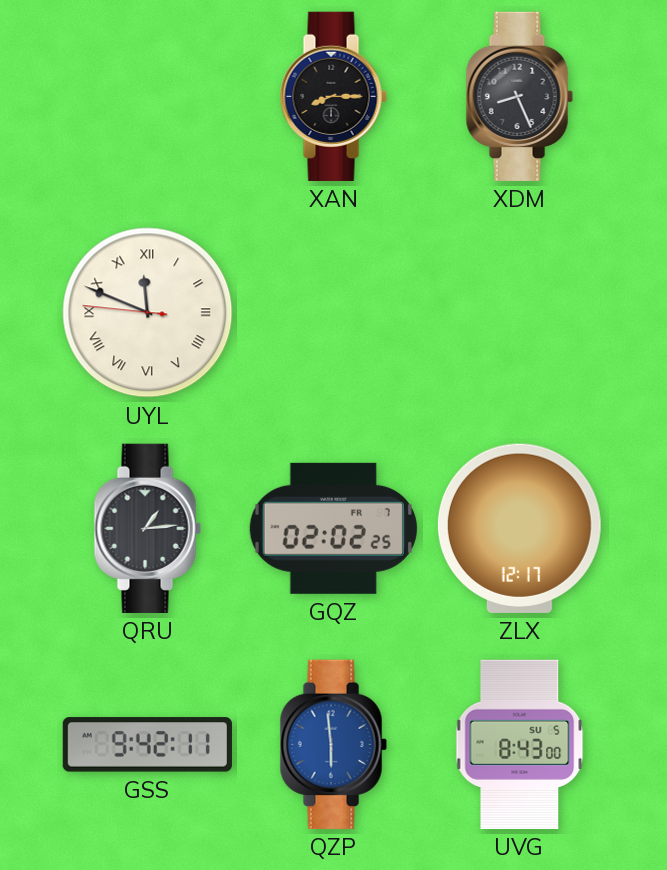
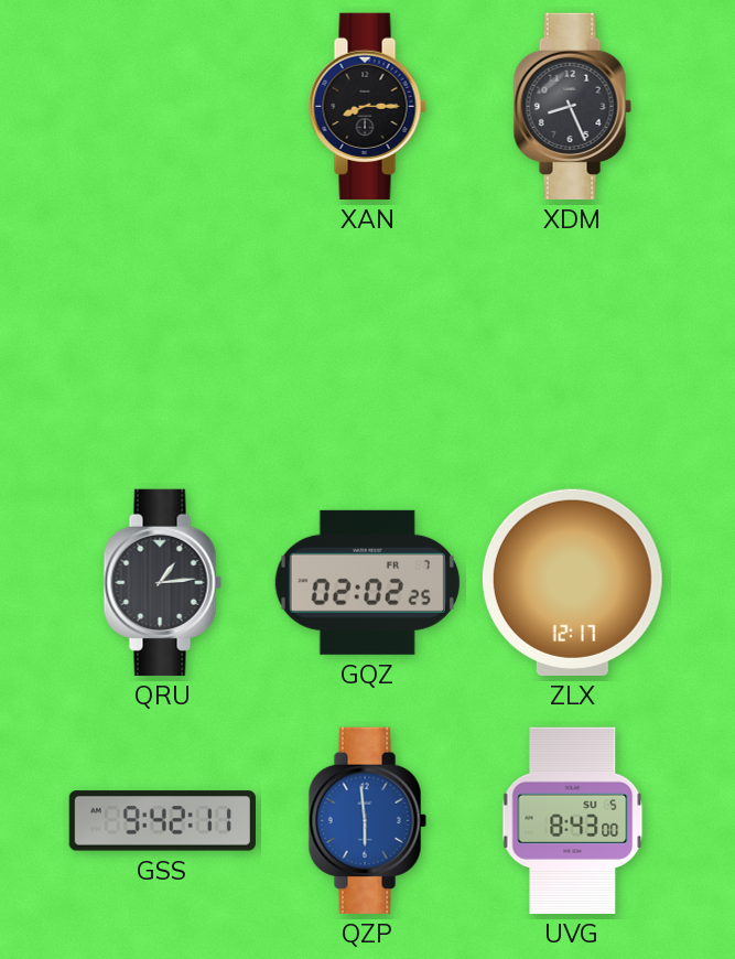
UYL: 11:48 -> none (148, 313)
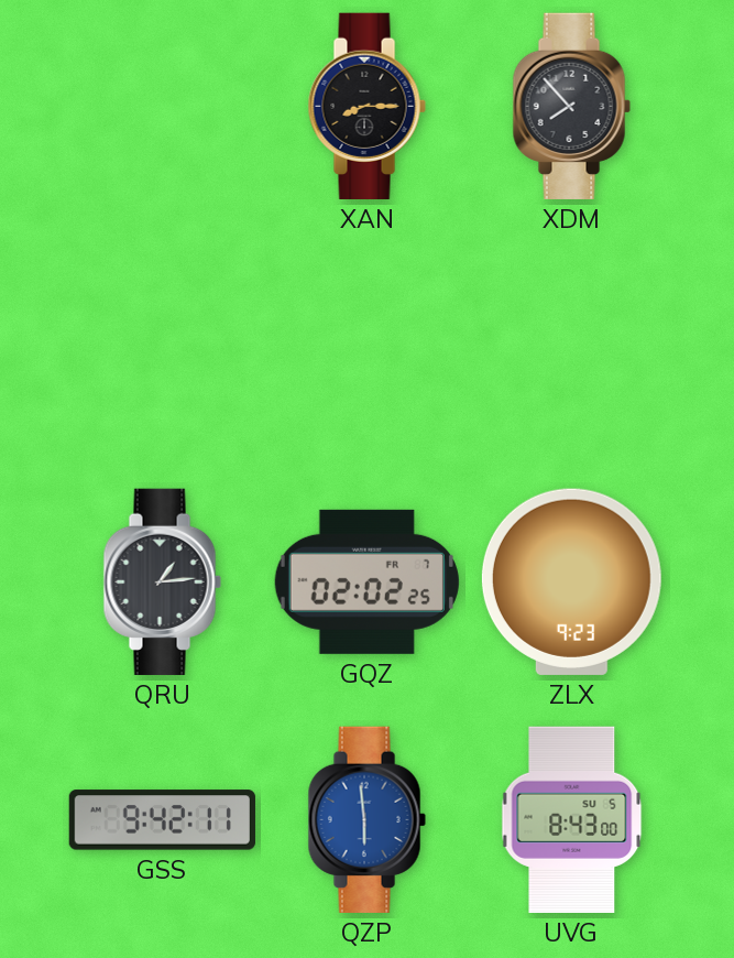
XDM: 8:26 -> 7:53 (571, 106)
ZLX: 12:17 -> 9:23 (571, 581)
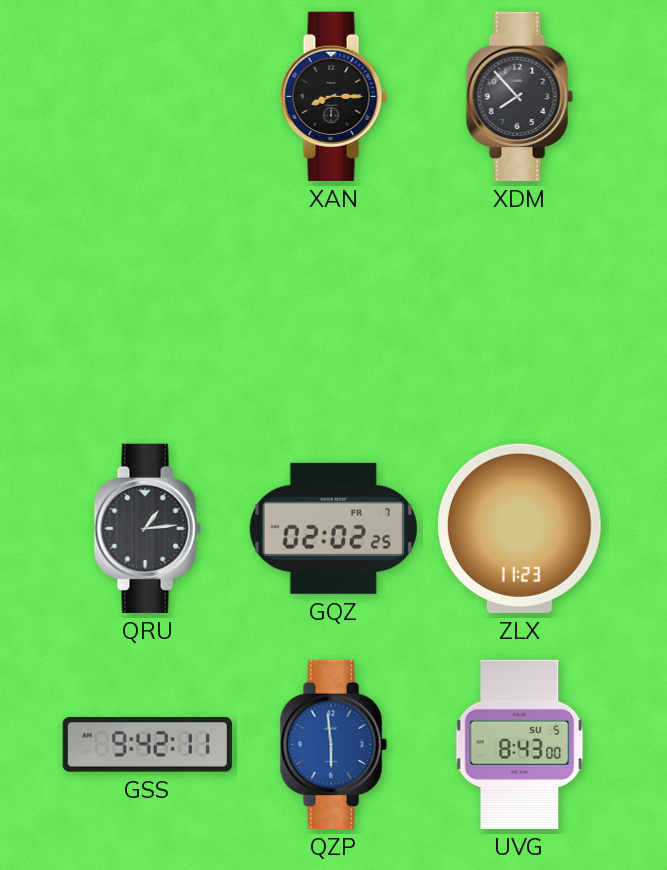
ZLX: 9:23 -> 11:23 (519, 528)
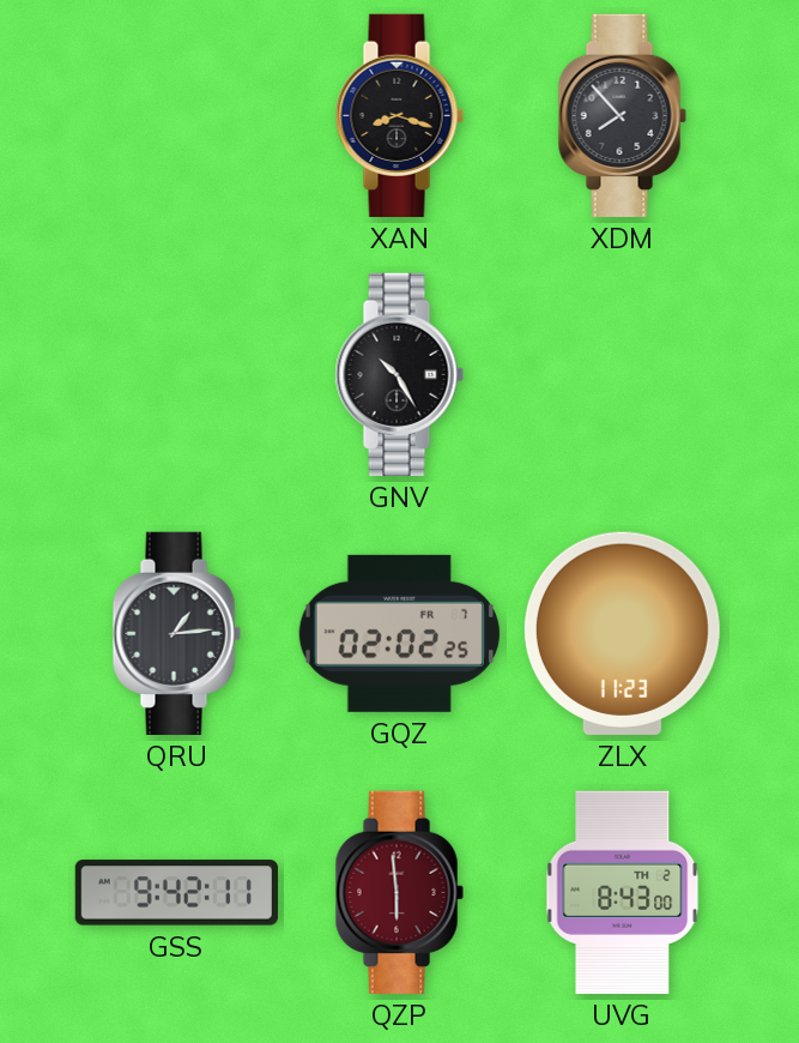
XAN: 8:15 -> 8:18 (399, 115)
GNV: none -> 10:25 (399, 374)
QZP dial: blue -> burgundy (399, 892)
UVG date: SU 5 -> TH 2 (623, 892)
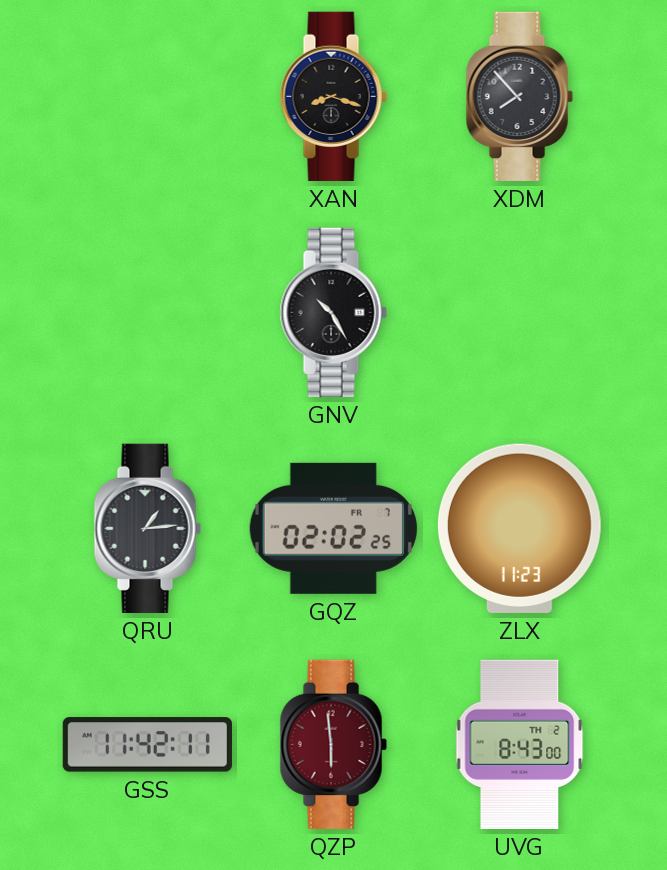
GSS: 9:42 -> 11:42 (147, 745)
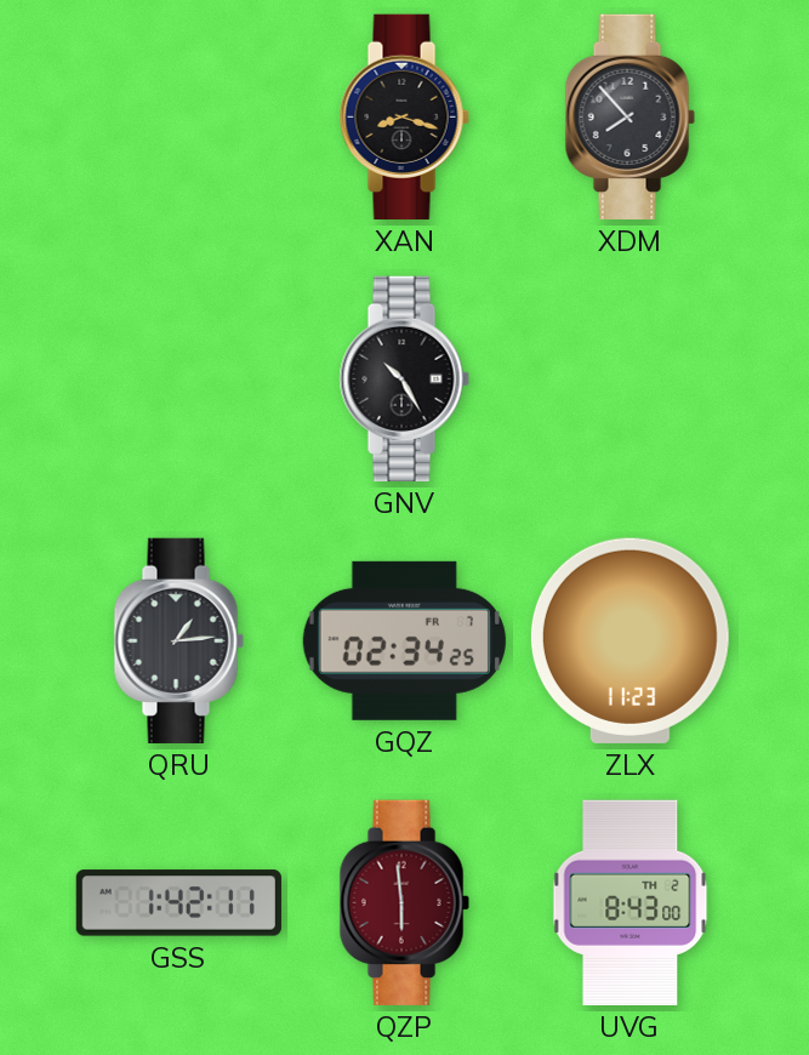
GQZ: 02:02 -> 02:34 (404, 640)
GSS: 11:42 -> 1:42 (178, 903)
